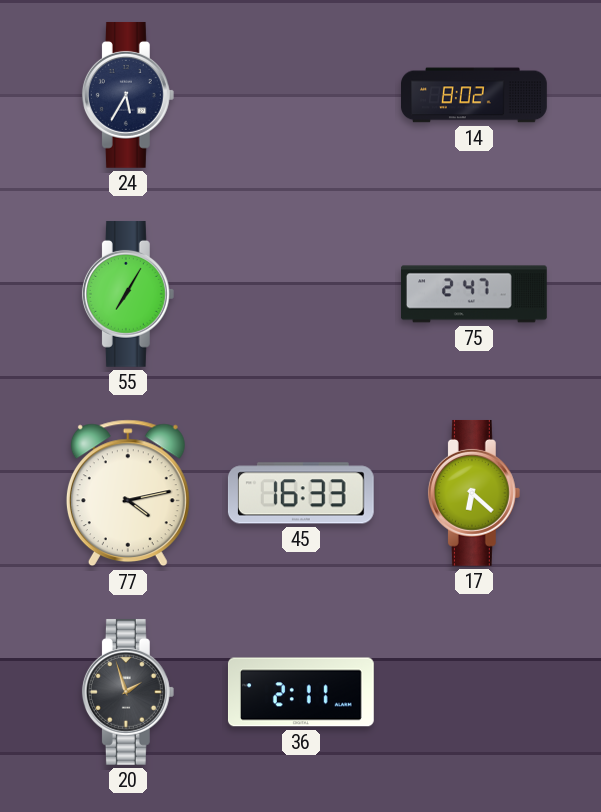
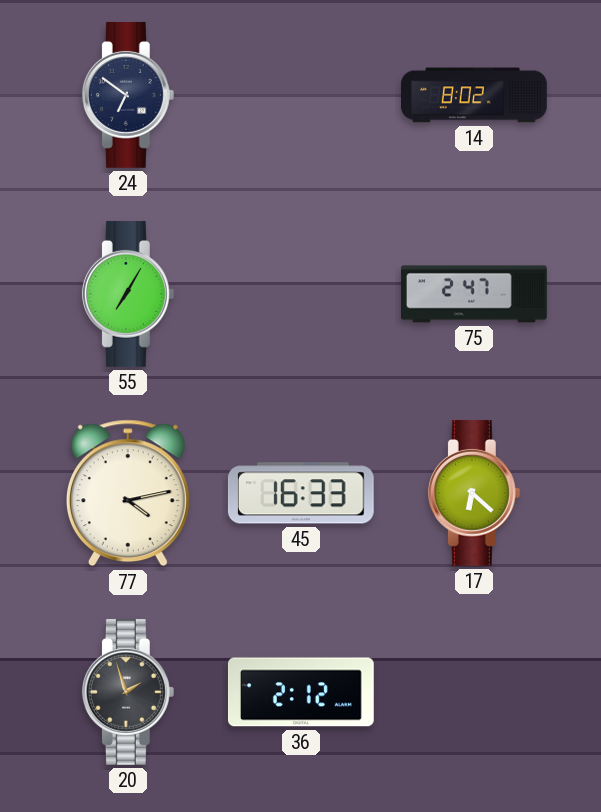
24: 5:35 -> 6:51 (128, 95)
36: 2:11 -> 2:12 (301, 692)
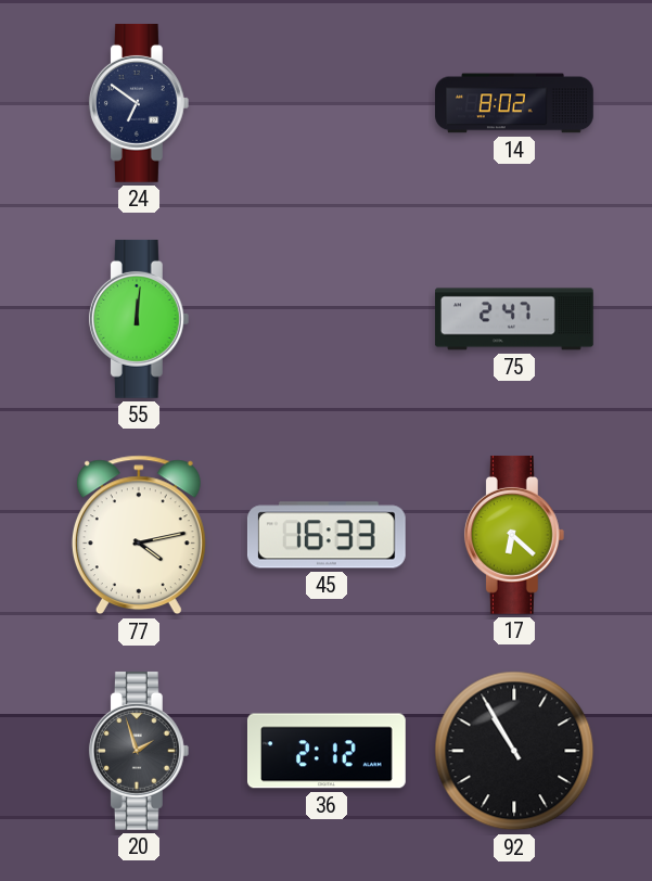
55: 7:05 -> 12:01 (139, 319)
92: none -> 10:55 (514, 751)
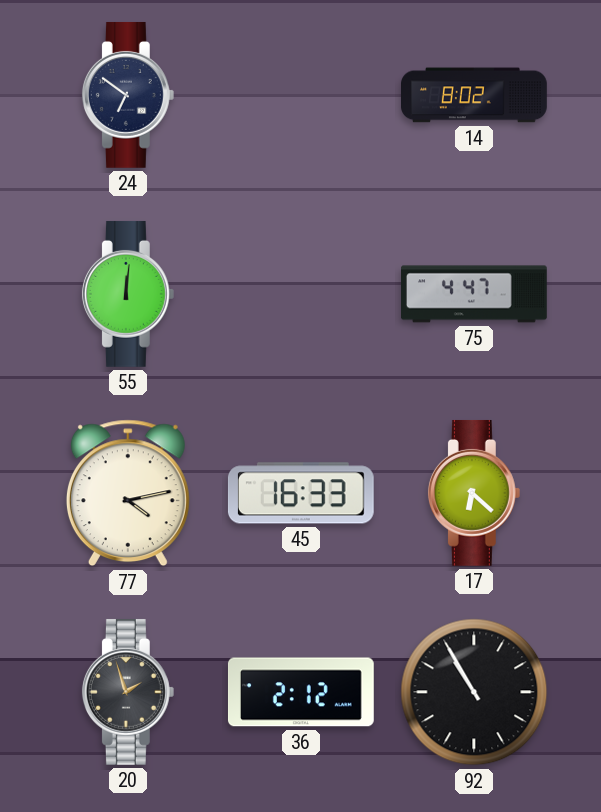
75: 2:47 -> 4:47 (475, 294)
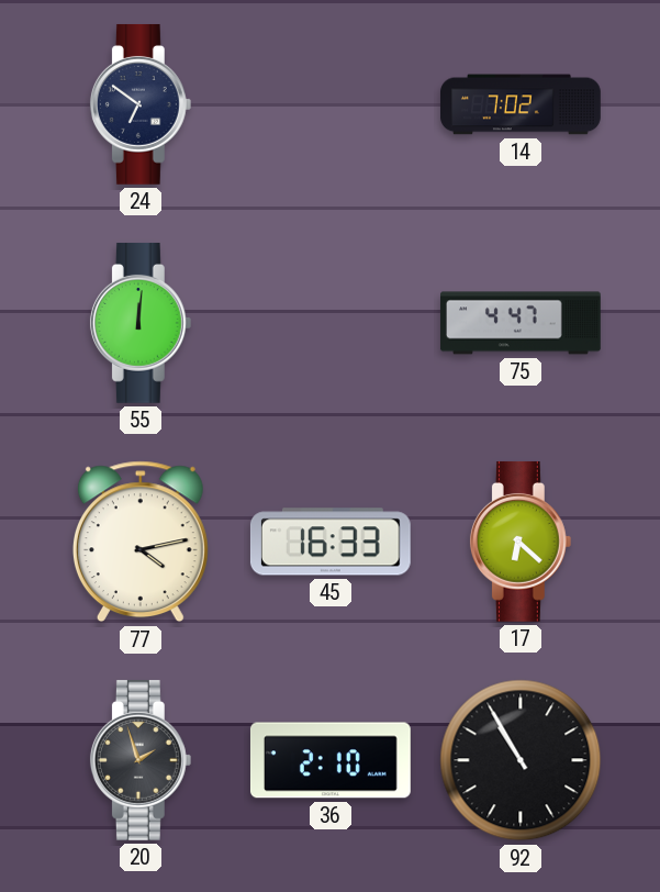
14: 8:02 -> 7:02 (522, 104)
36: 2:12 -> 2:10 (331, 760)
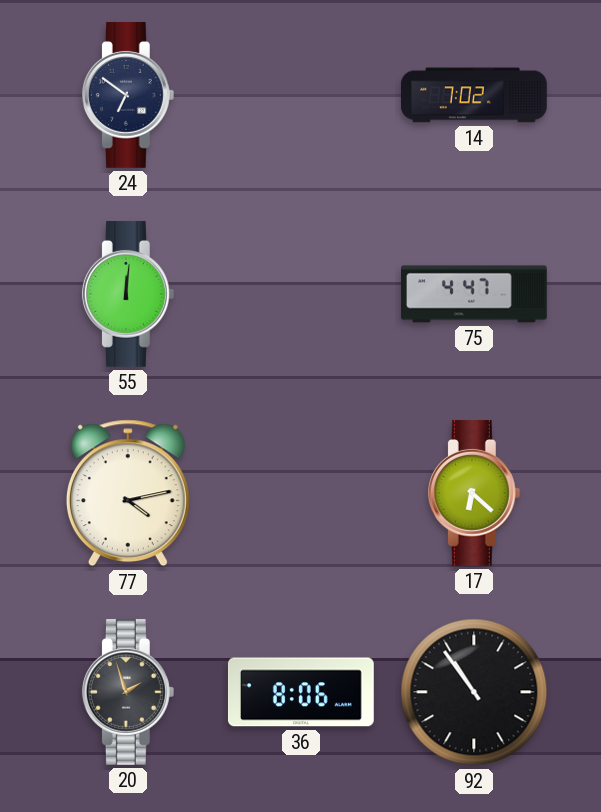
45: 16:33 -> none (331, 542)
36: 2:10 -> 8:06 (301, 692)
92: 10:55 -> 10:54 (474, 692)
